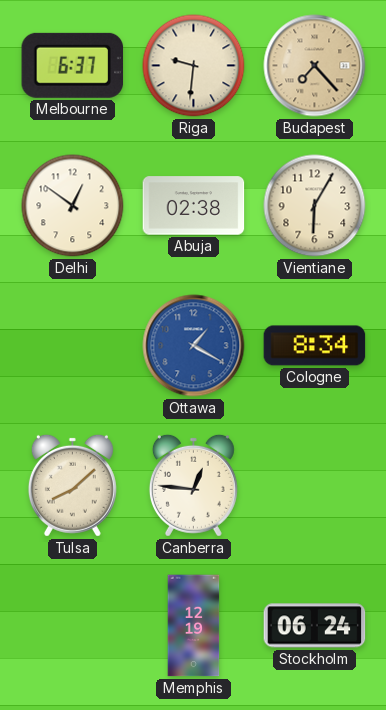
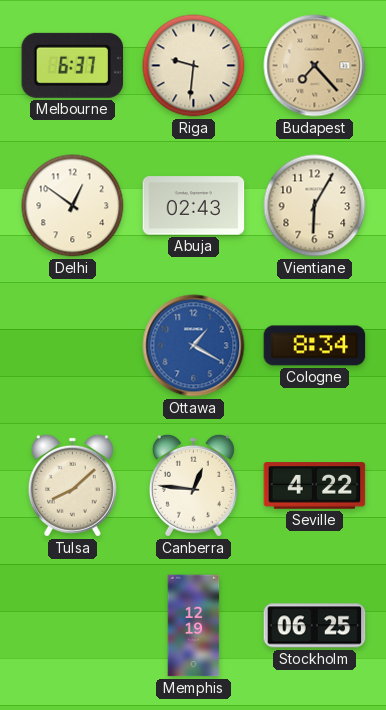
Abuja: 02:38 -> 02:43 (194, 206)
Seville: none -> 4:22 (315, 486)
Stockholm: 06:24 -> 06:25 (315, 626)
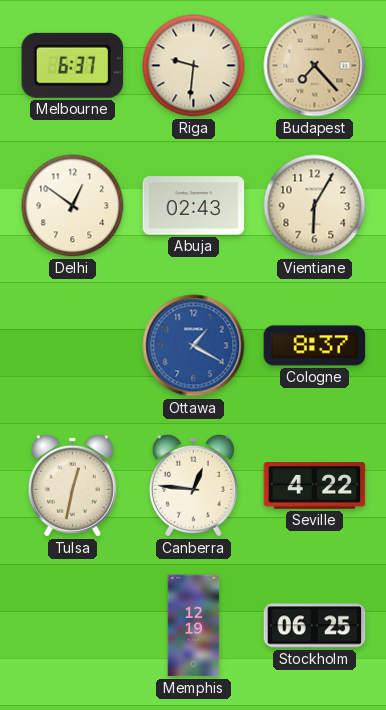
Cologne: 8:34 -> 8:37 (315, 346)
Tulsa: 8:08 -> 12:32 (72, 485)
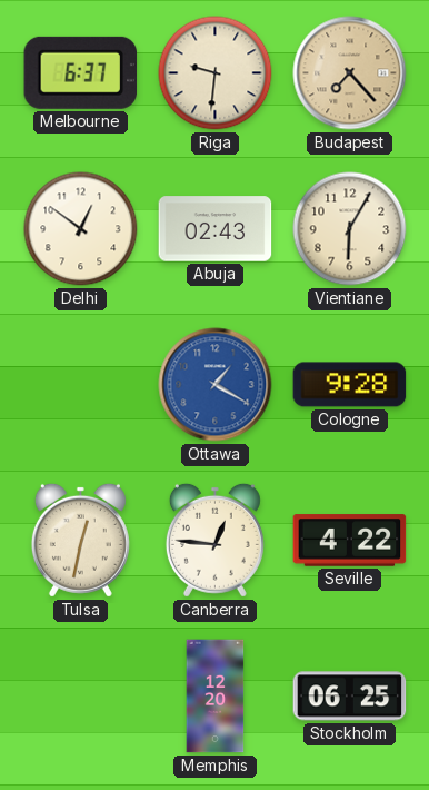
Cologne: 8:37 -> 9:28 (350, 385)
Memphis: 12:19 -> 12:20 (216, 697)
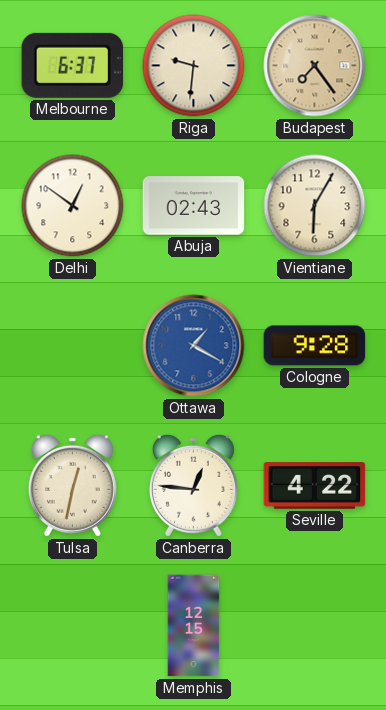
Budapest: 7:23 -> 7:24 (315, 66)
Memphis: 12:20 -> 12:15 (194, 626)
Stockholm: 06:25 -> none (350, 697)
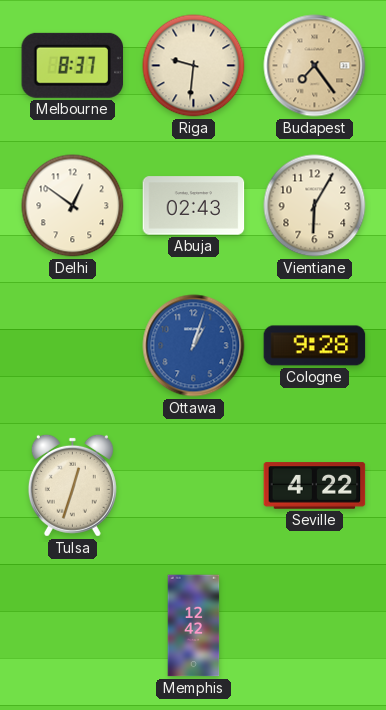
Melbourne: 6:37 -> 8:37 (73, 65)
Ottawa: 1:20 -> 1:03 (194, 346)
Tulsa: 12:32 -> 12:33 (72, 485)
Canberra: 12:46 -> none (193, 485)
Memphis: 12:15 -> 12:42 (194, 626)
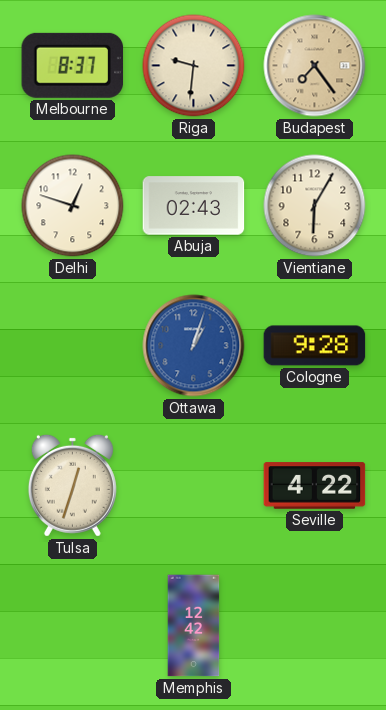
Delhi: 12:51 -> 12:48 (73, 206)
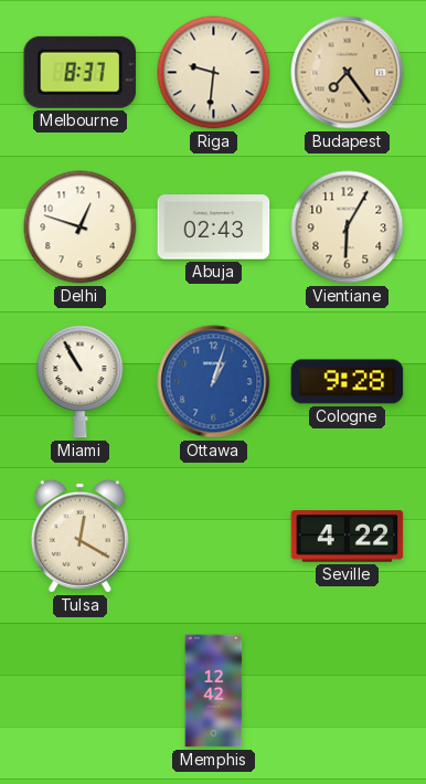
Miami: none -> 10:55 (81, 382)
Tulsa: 12:33 -> 12:20 (79, 536)
